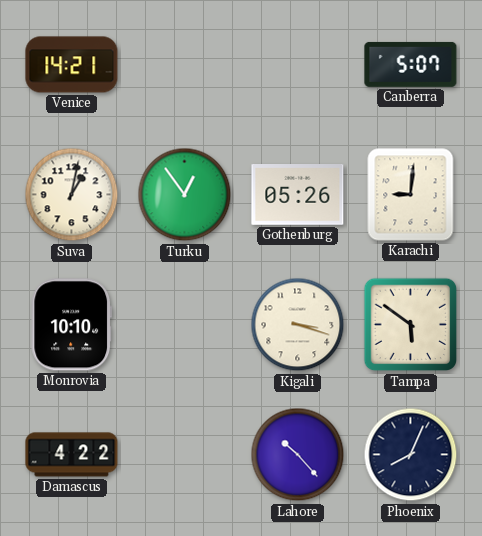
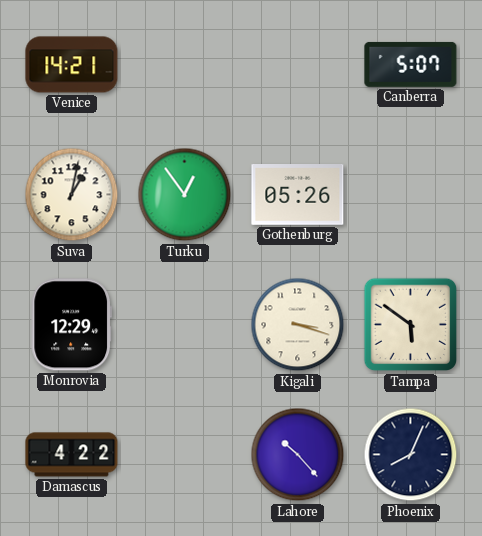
Karachi: 9:01 -> none (411, 195)
Monrovia: 10:10 -> 12:29 (72, 325)
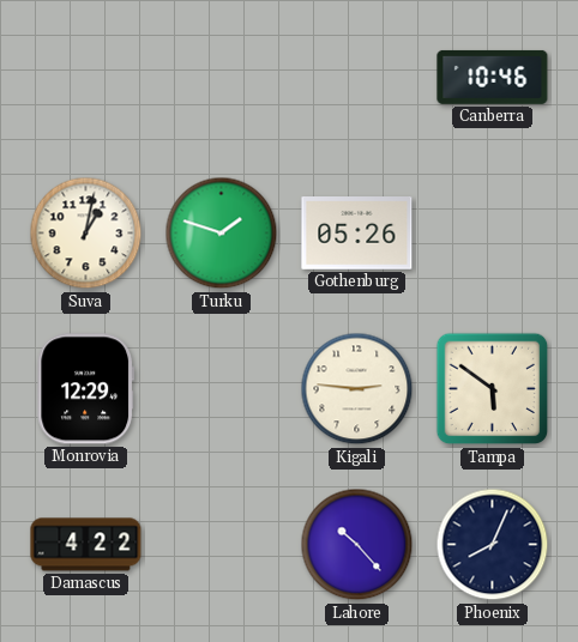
Venice: 14:21 -> none (72, 65)
Canberra: 5:07 -> 10:46 (493, 77)
Turku: 12:54 -> 1:48 (222, 234)
Kigali: 3:18 -> 2:46 (357, 389)
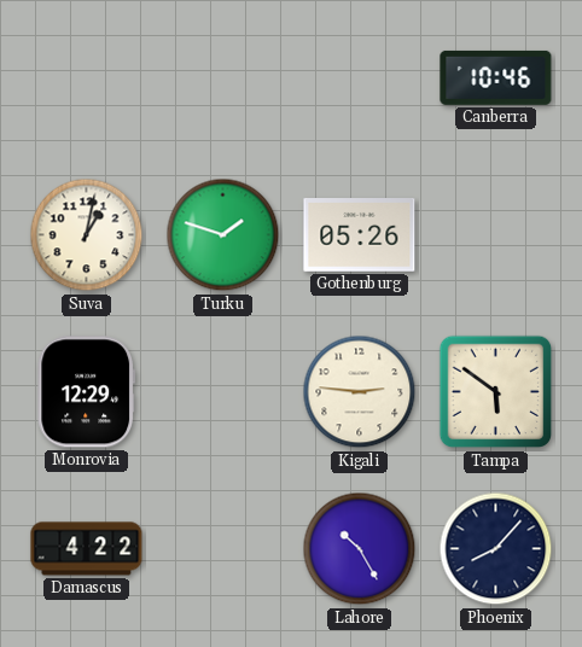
Lahore: 10:23 -> 10:25 (360, 549)
Phoenix: 8:04 -> 8:07 (496, 549)
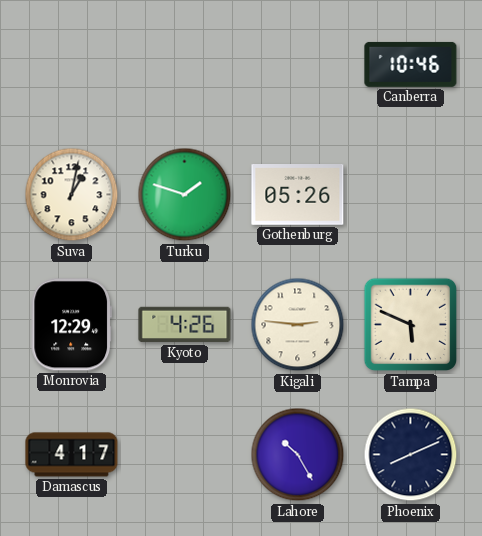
Kyoto: none -> 4:26 (185, 325)
Tampa: 5:51 -> 5:49 (411, 325)
Damascus: 4:22 -> 4:17 (72, 455)
Phoenix: 8:07 -> 8:11 (411, 455)
